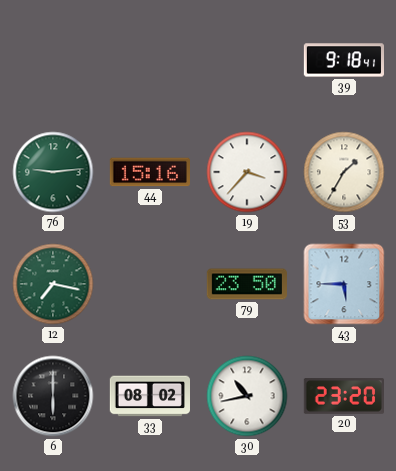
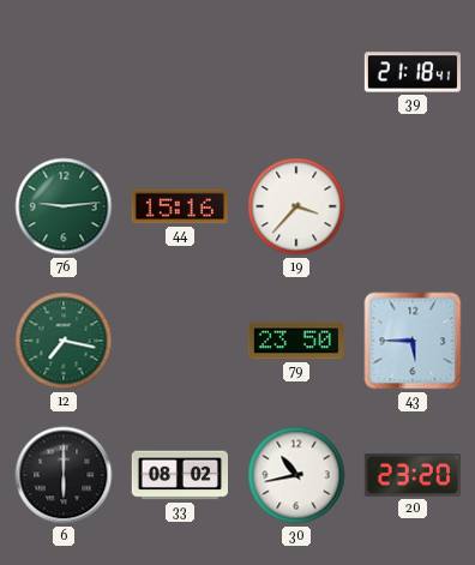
39: 9:18 -> 21:18 (411, 72)
53: 1:35 -> none (344, 172)
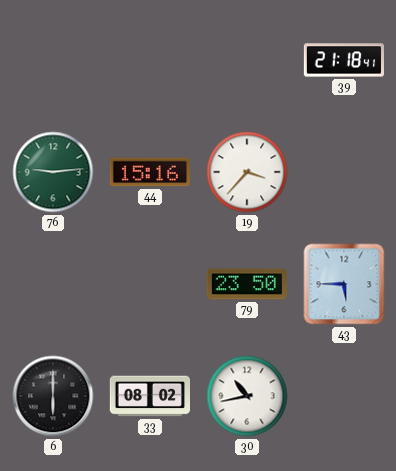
12: 7:17 -> none (64, 341)
20: 23:20 -> none (411, 475)
